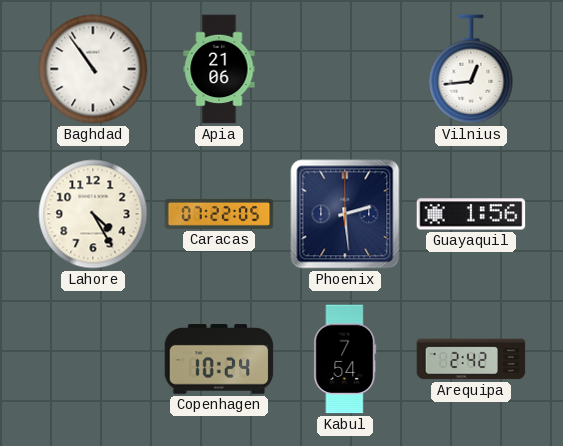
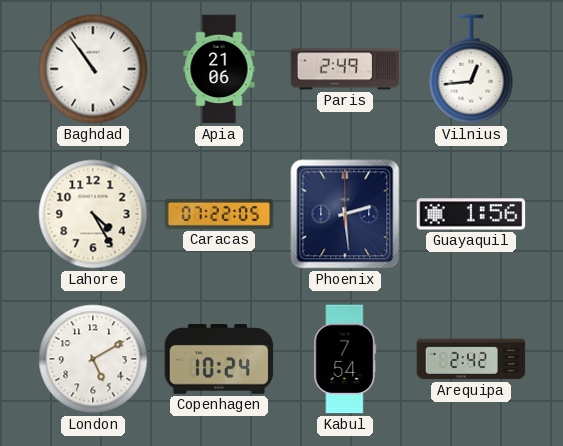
Paris: none -> 2:49 (345, 69)
London: none -> 5:10 (93, 359)
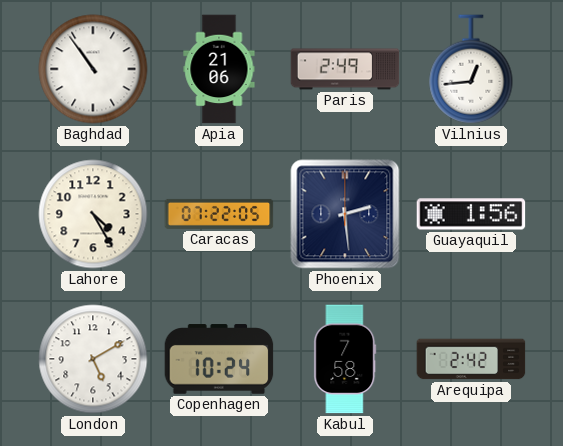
Kabul: 7:54 -> 7:58 (345, 359)
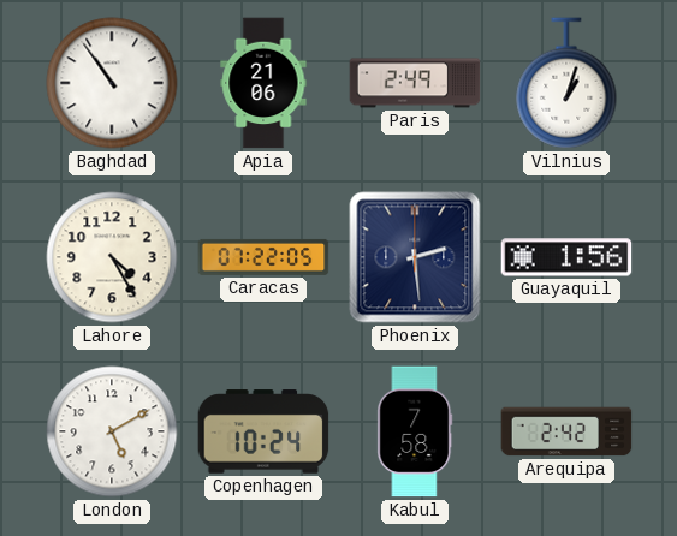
Vilnius: 12:44 -> 1:03 (566, 83)
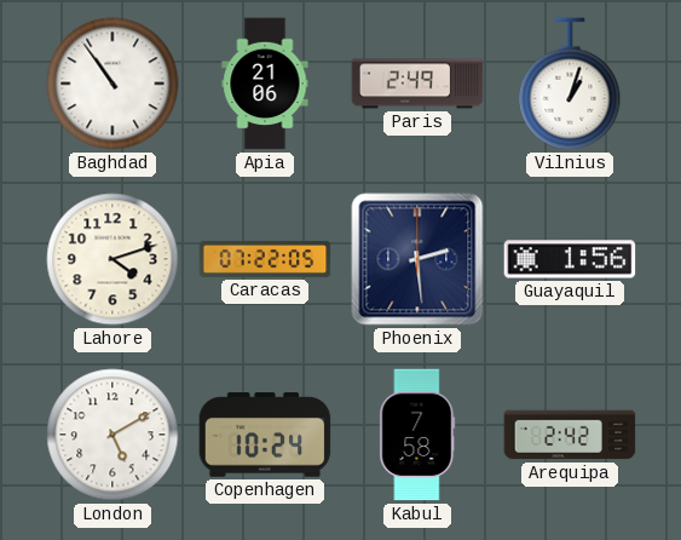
Lahore: 4:25 -> 4:12 (112, 259)
